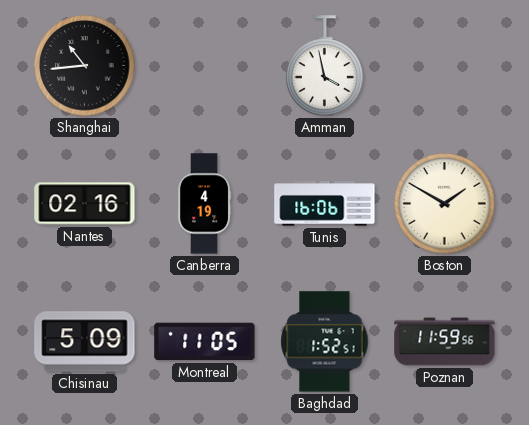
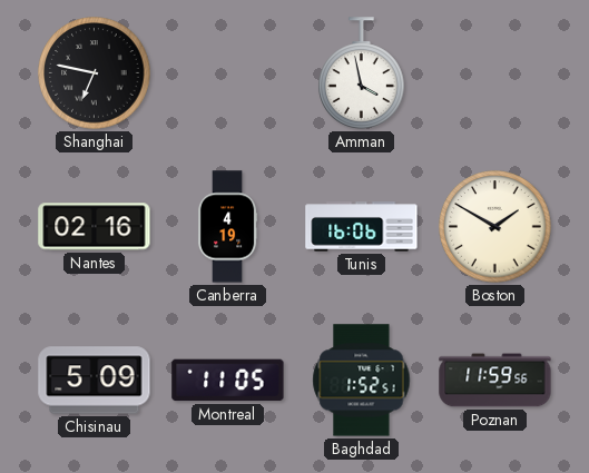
Shanghai: 10:44 -> 6:47 (95, 73)
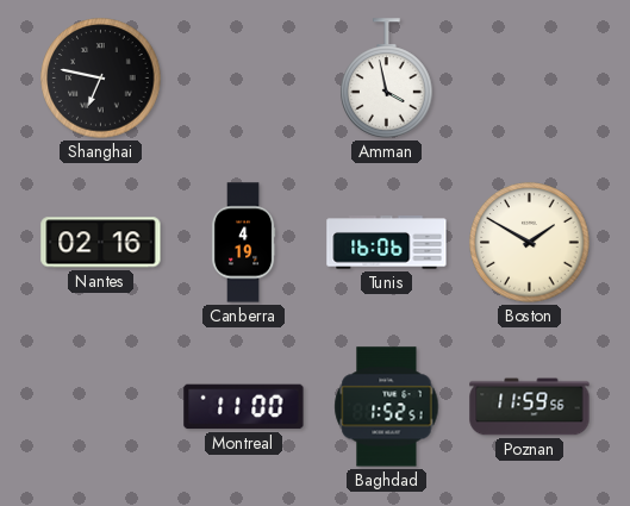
Chisinau: 5:09 -> none (95, 381)
Montreal: 11:05 -> 11:00 (244, 407)
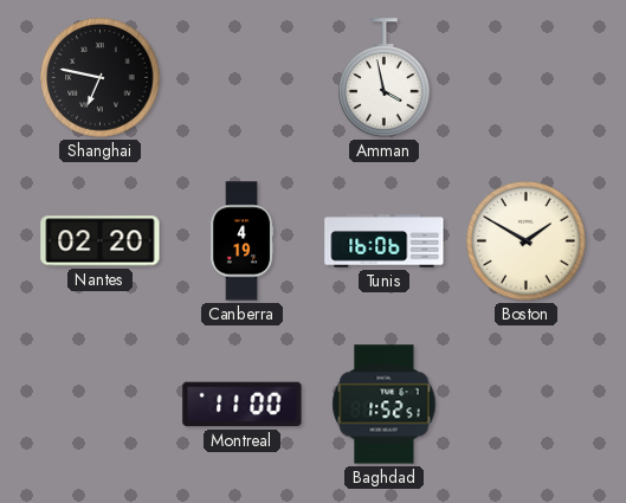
Nantes: 02:16 -> 02:20 (101, 241)
Poznan: 11:59 -> none (530, 407)
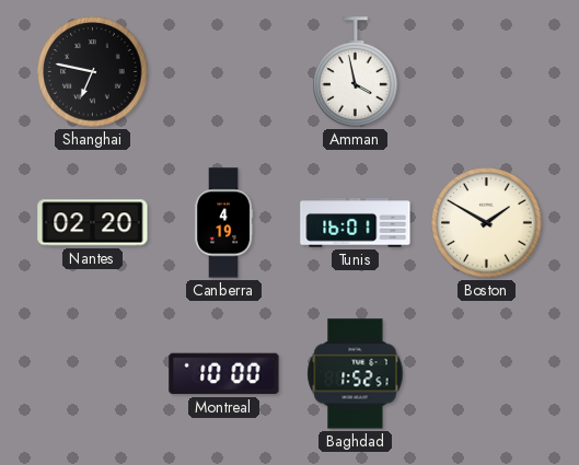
Tunis: 16:06 -> 16:01 (356, 223)
Montreal: 11:00 -> 10:00 (224, 374)
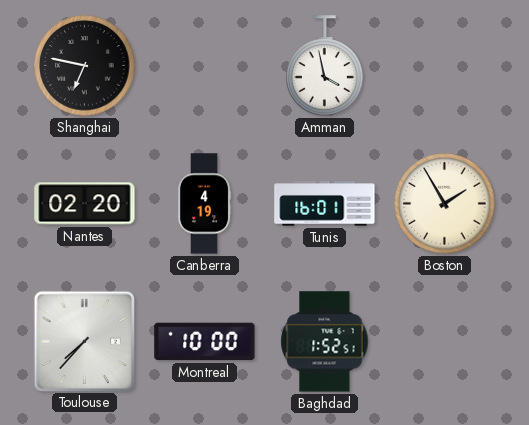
Boston: 1:50 -> 1:55 (445, 204)
Toulouse: none -> 7:37 (84, 341)
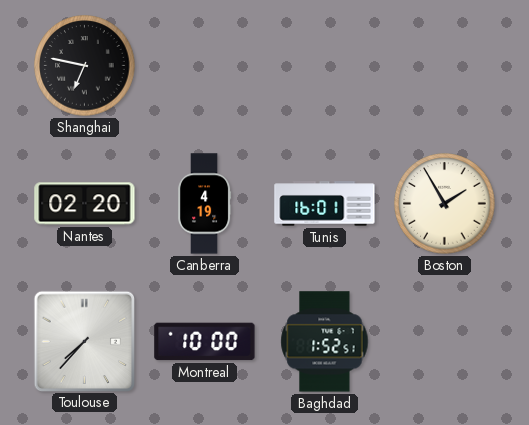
Amman: 3:58 -> none (325, 66)
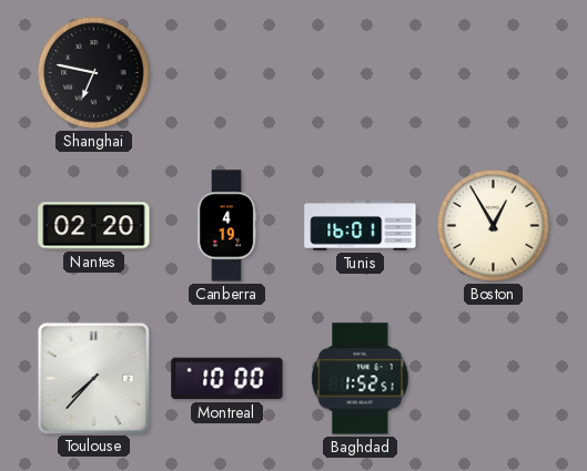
Boston: 1:55 -> 12:55 (494, 226)
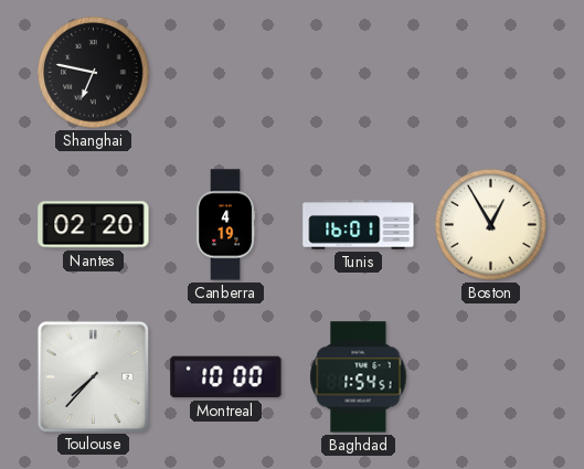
Baghdad: 1:52 -> 1:54 (359, 377)
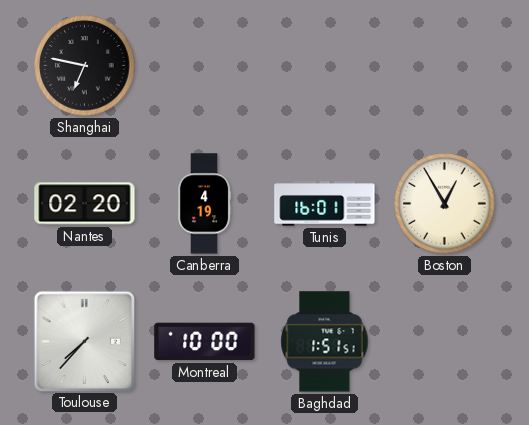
Baghdad: 1:54 -> 1:51 (325, 342)
